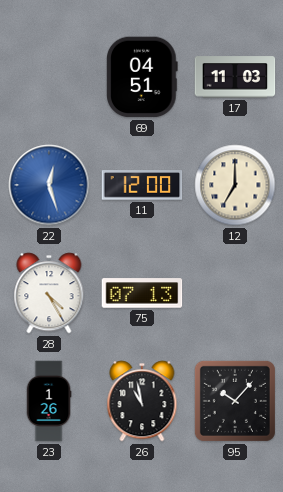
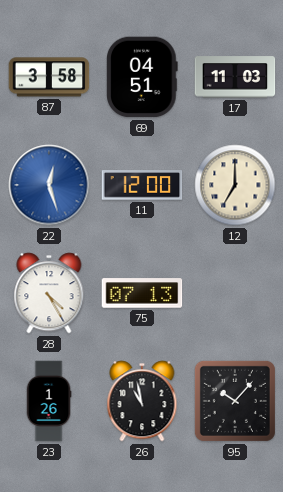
87: none -> 3:58 (49, 77)
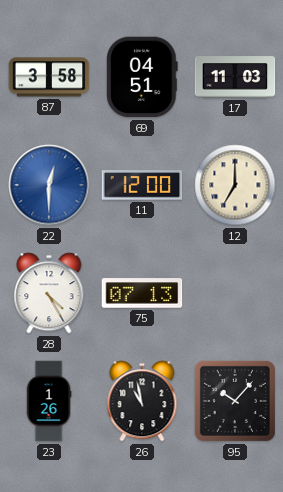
22: 12:27 -> 12:30 (49, 185)
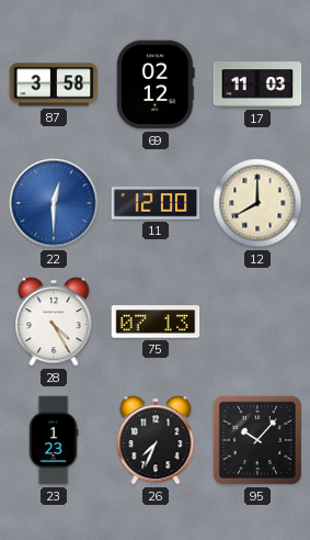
69: 04:51 -> 02:12 (157, 85)
12: 7:00 -> 8:00 (257, 203)
23: 1:26 -> 1:23 (54, 440)
26: 10:58 -> 7:34 (156, 440)
